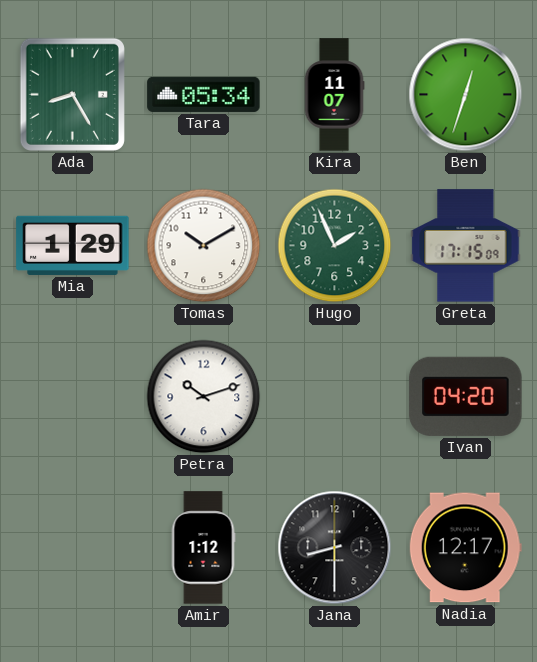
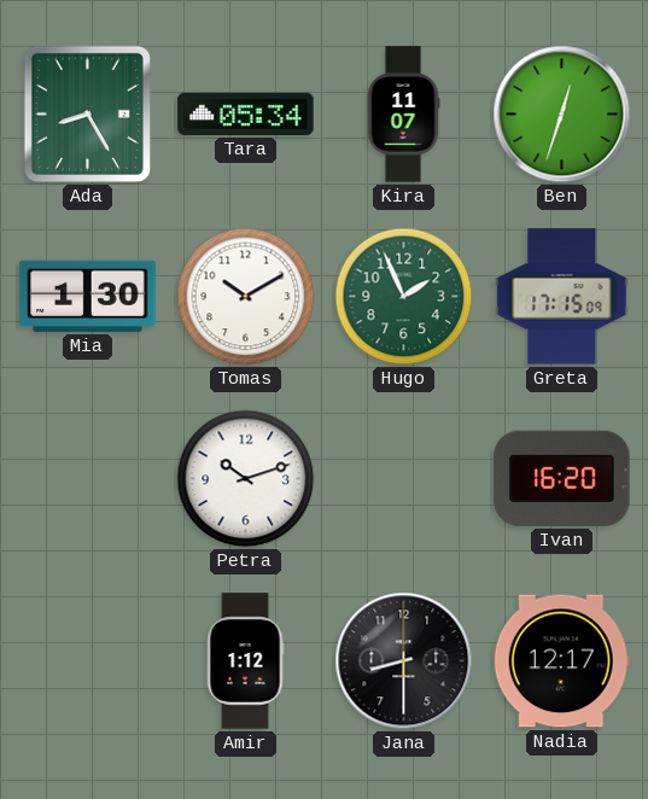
Mia: 1:29 -> 1:30 (88, 296)
Ivan: 04:20 -> 16:20 (562, 478)
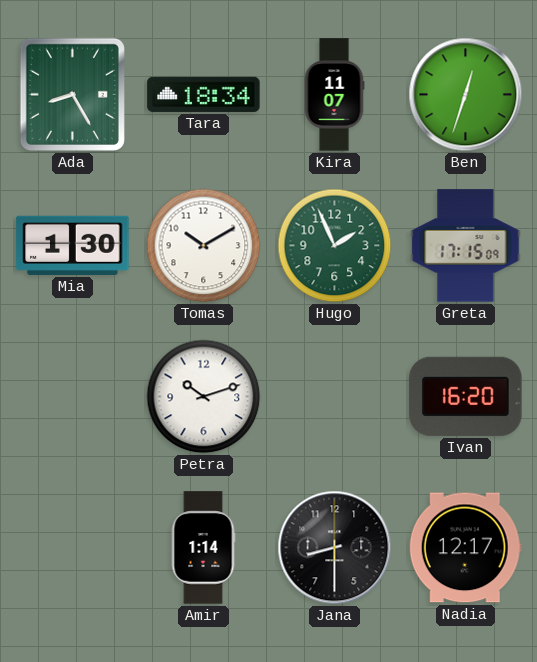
Tara: 05:34 -> 18:34 (204, 94)
Amir: 1:12 -> 1:14 (203, 548)
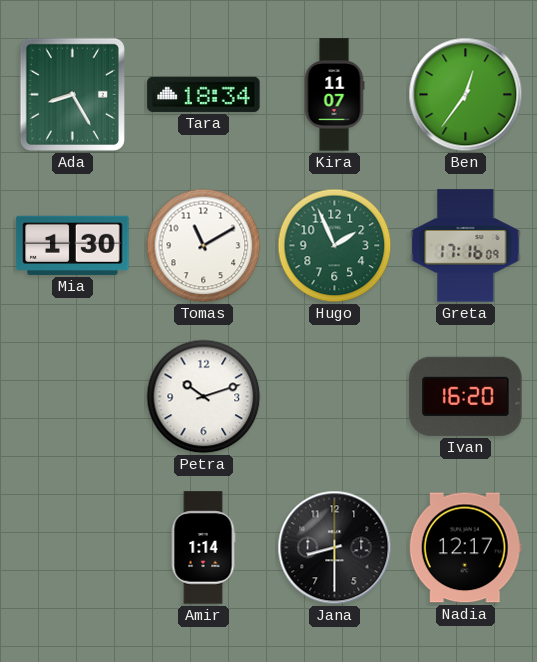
Ben: 12:33 -> 12:36 (466, 95)
Tomas: 10:10 -> 11:10 (204, 246)
Greta: 17:15 -> 17:16 (466, 246)
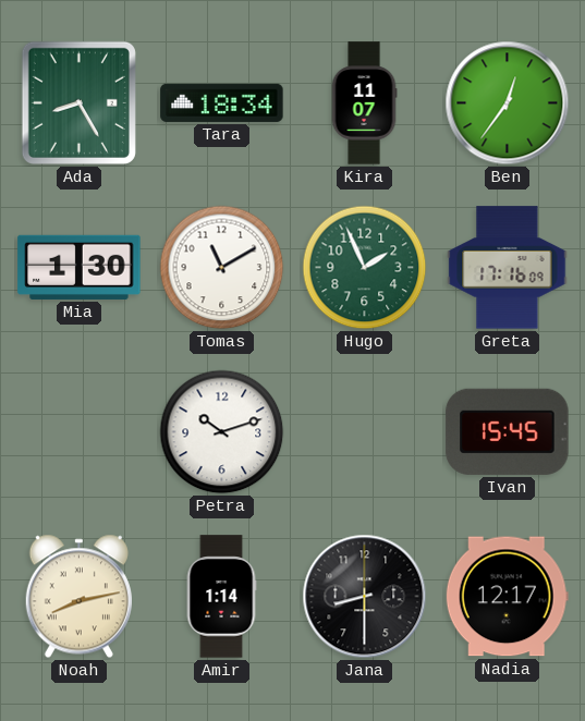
Ivan: 16:20 -> 15:45 (508, 431)
Noah: none -> 8:13 (78, 597)
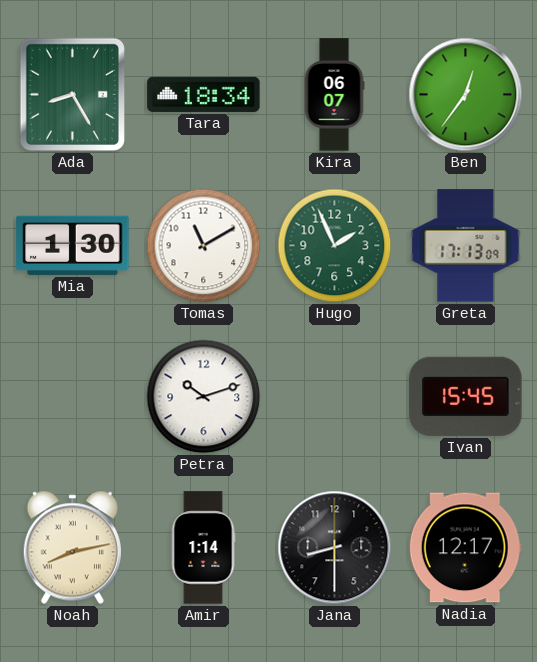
Kira: 11:07 -> 06:07 (334, 95)
Greta: 17:16 -> 17:13 (466, 246)
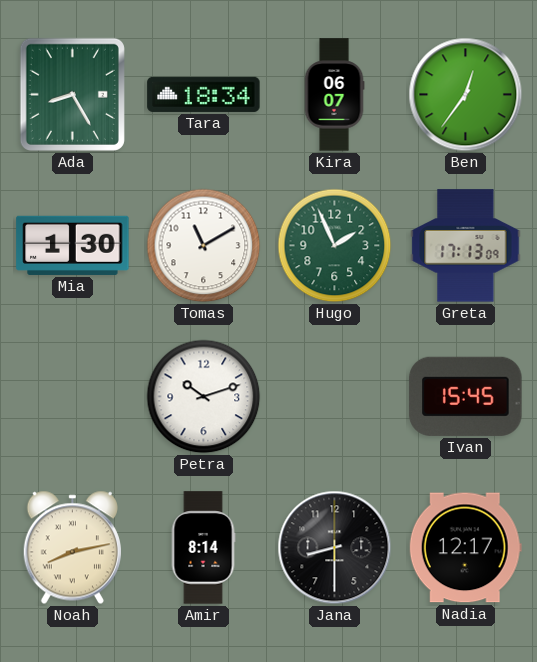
Amir: 1:14 -> 8:14 (203, 548)
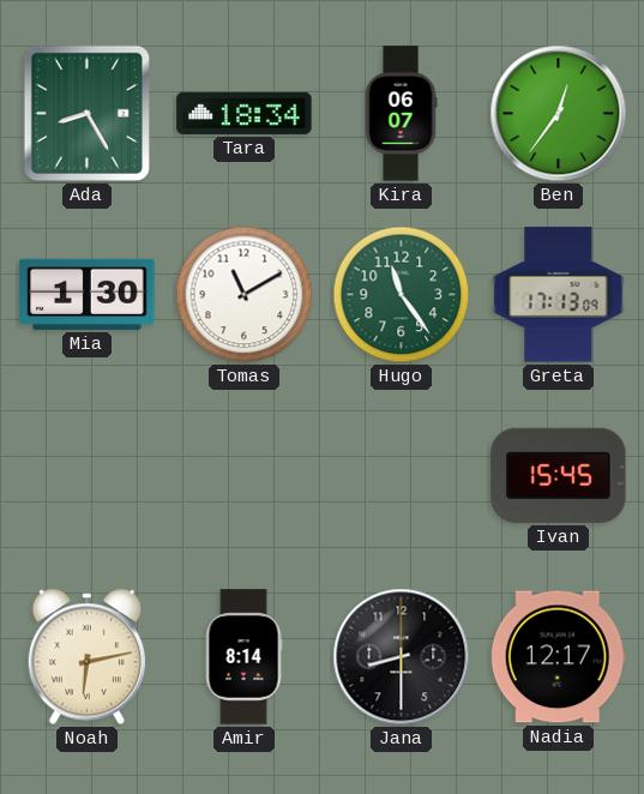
Hugo: 1:56 -> 11:24 (402, 295)
Petra: 10:12 -> none (204, 397)
Noah: 8:13 -> 6:13 (86, 657)
